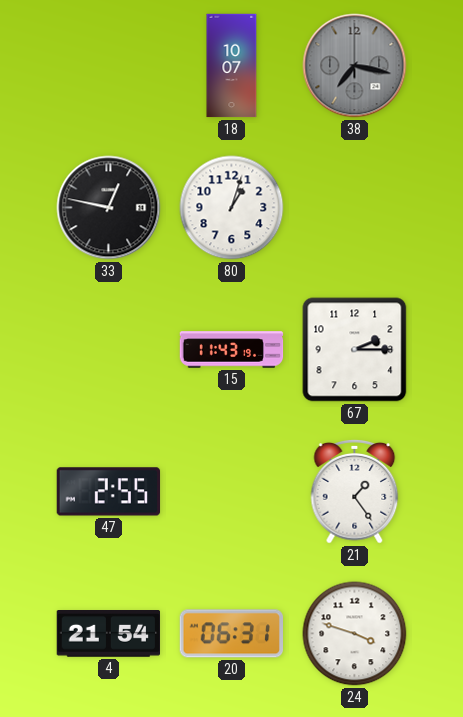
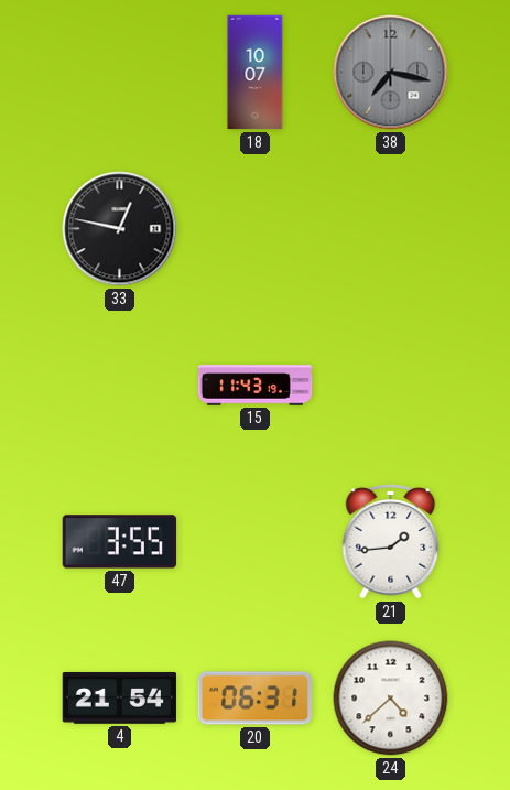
80: 1:03 -> none (232, 208)
67: 2:15 -> none (355, 350)
47: 2:55 -> 3:55 (120, 542)
21: 1:24 -> 1:44 (391, 541)
24: 3:48 -> 4:38 (391, 699)
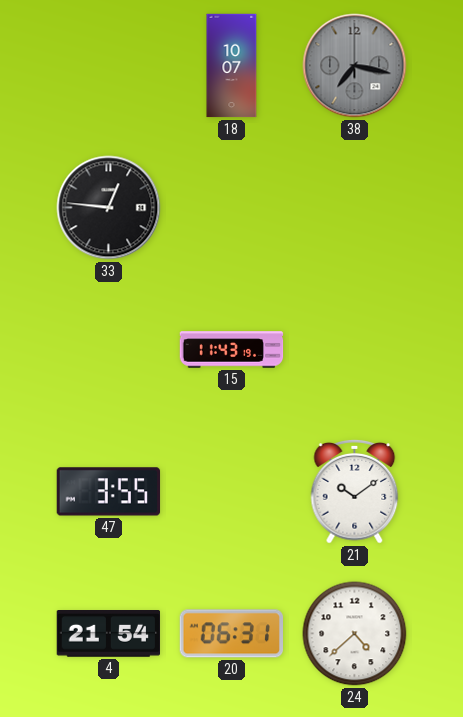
33: 12:47 -> 12:46 (109, 208)
21: 1:44 -> 10:09 (355, 491)
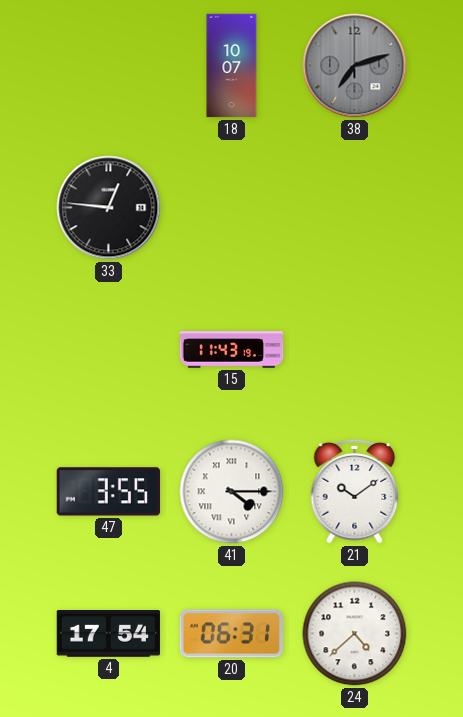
38: 7:17 -> 7:12 (355, 66)
41: none -> 4:15 (232, 492)
4: 21:54 -> 17:54 (109, 634)
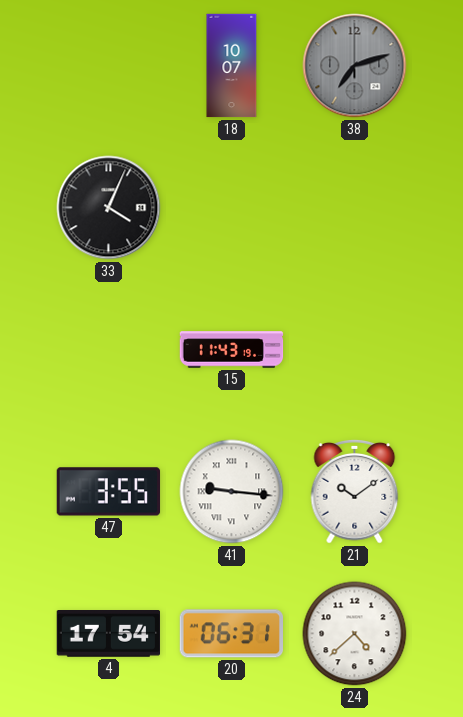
33: 12:46 -> 4:04 (109, 208)
41: 4:15 -> 9:16 (232, 492)
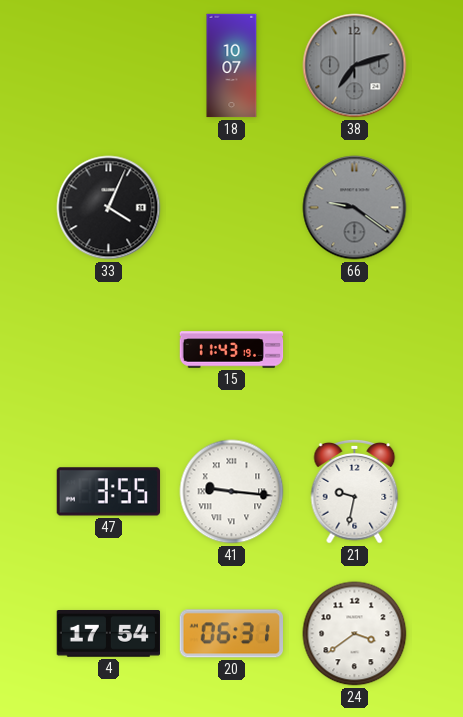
66: none -> 9:21 (355, 208)
21: 10:09 -> 9:32 (355, 491)
24: 4:38 -> 3:39 (355, 634)
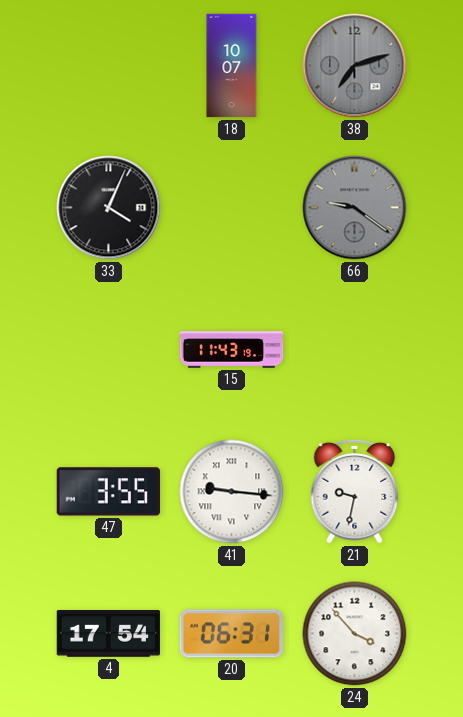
24: 3:39 -> 3:53 (355, 634)
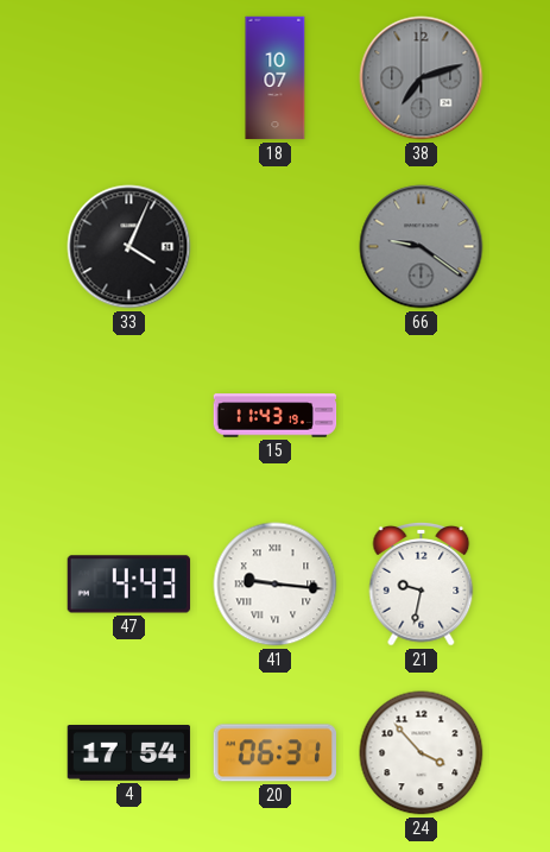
47: 3:55 -> 4:43 (129, 585)
